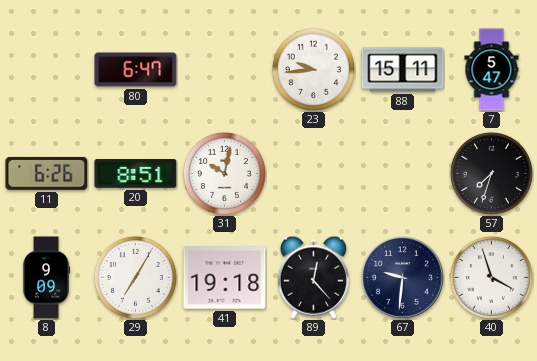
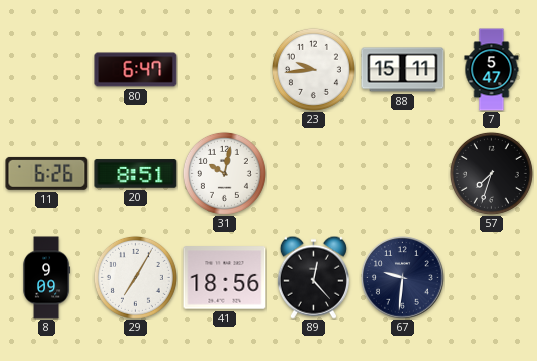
41: 19:18 -> 18:56 (225, 278)
40: 3:57 -> none (491, 277)
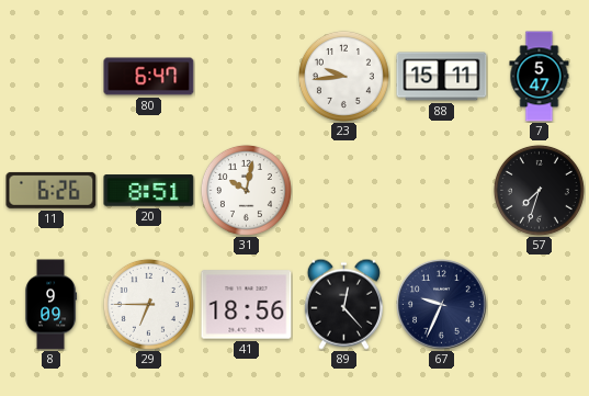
29: 7:05 -> 6:45 (148, 304)
67: 9:31 -> 9:34 (442, 305)
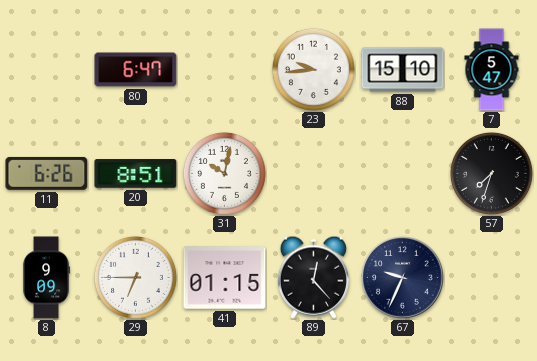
88: 15:11 -> 15:10 (403, 70)
41: 18:56 -> 01:15 (225, 278)
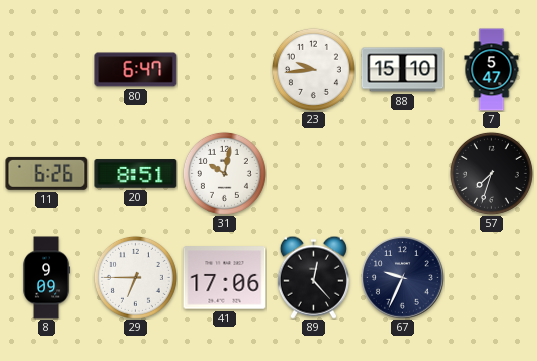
41: 01:15 -> 17:06 (225, 278)
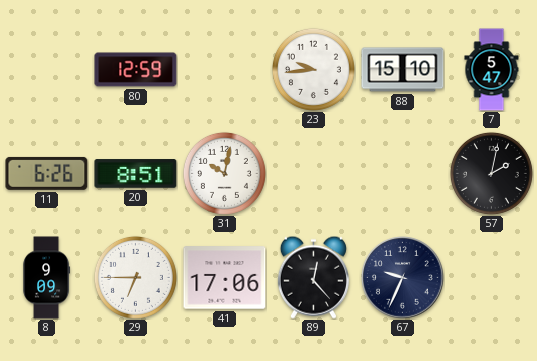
80: 6:47 -> 12:59 (136, 70)
57: 7:33 -> 2:02 (491, 173)
